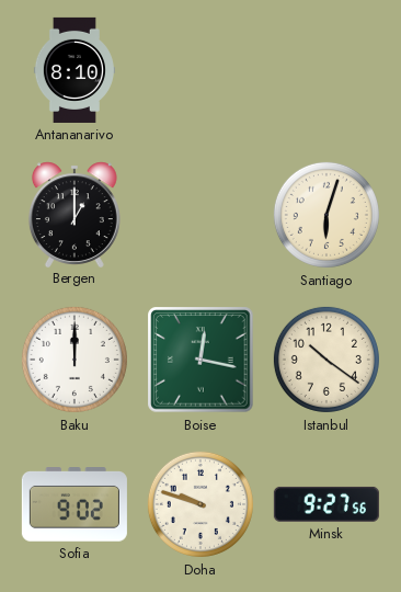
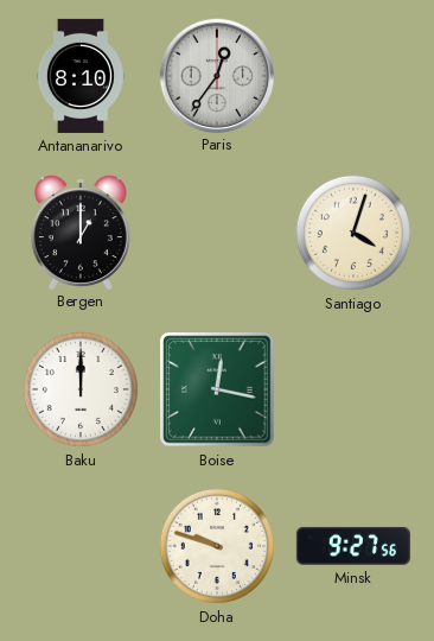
Paris: none -> 12:36 (216, 75)
Santiago: 6:03 -> 4:03 (353, 233)
Istanbul: 10:21 -> none (326, 360)
Sofia: 9:02 -> none (75, 504)
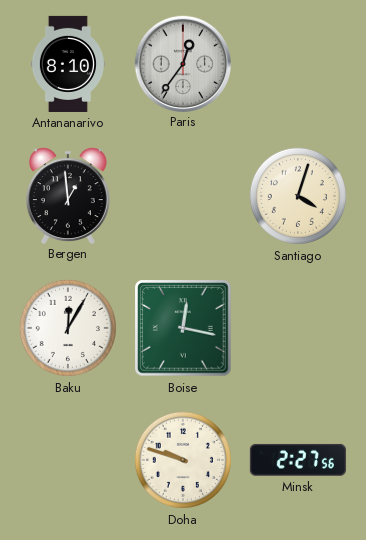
Bergen: 1:00 -> 12:59 (68, 195)
Baku: 12:00 -> 12:05 (68, 328)
Minsk: 9:27 -> 2:27 (298, 460)
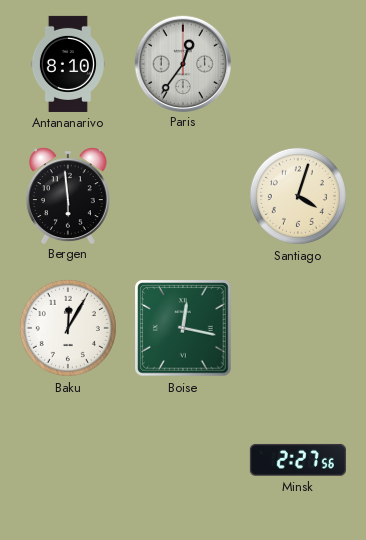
Bergen: 12:59 -> 5:59 (68, 195)
Doha: 9:48 -> none (183, 460)
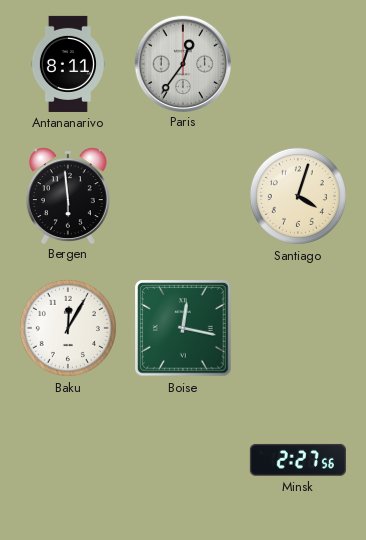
Antananarivo: 8:10 -> 8:11 (68, 64)
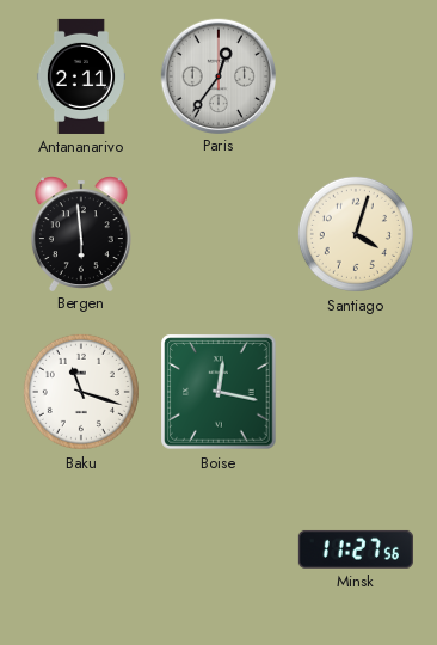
Antananarivo: 8:11 -> 2:11 (81, 76)
Baku: 12:05 -> 11:18 (81, 392)
Minsk: 2:27 -> 11:27 (356, 549)
